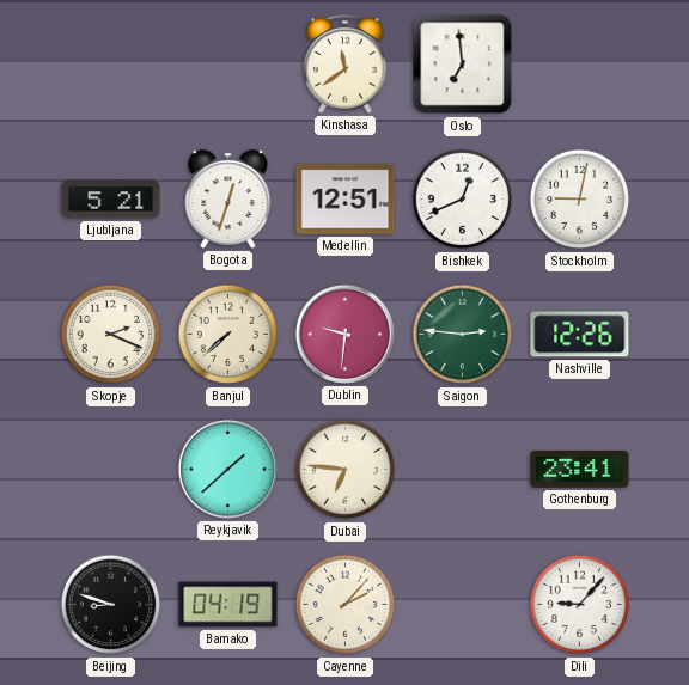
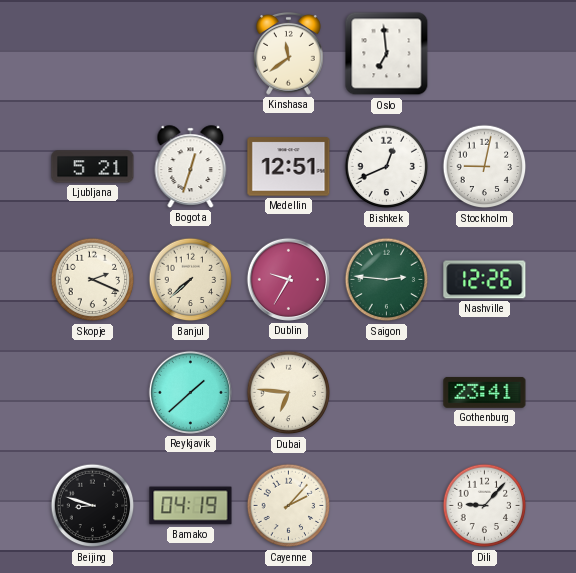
Dublin: 9:31 -> 9:35 (288, 279)
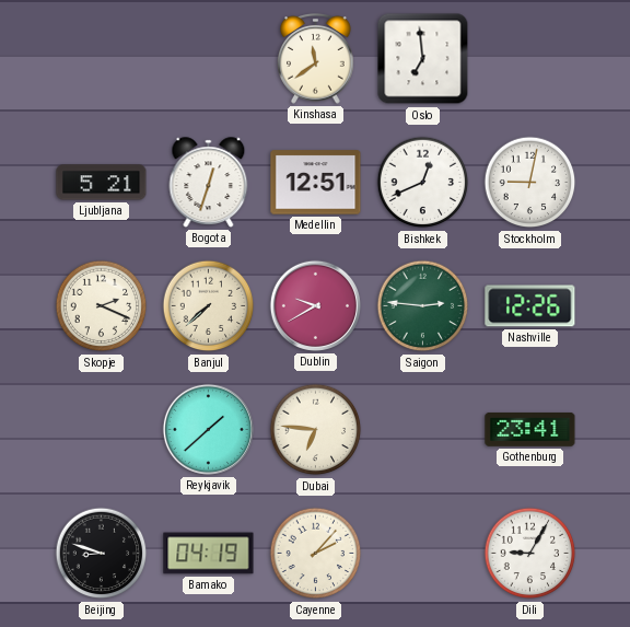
Dublin: 9:35 -> 9:40 (315, 305)
Dili: 9:07 -> 9:05 (530, 554)
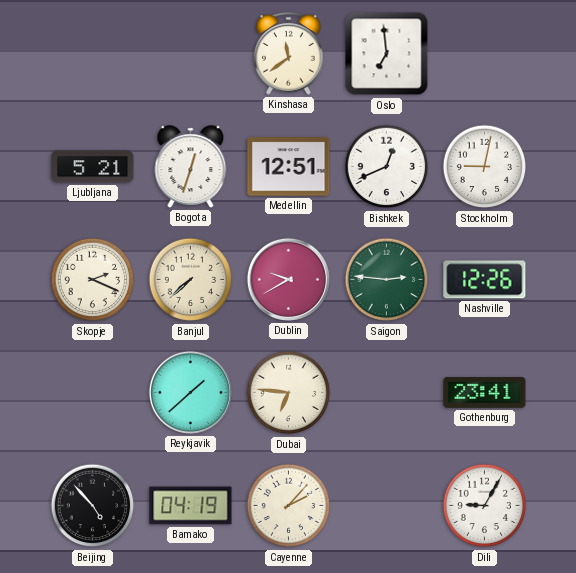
Beijing: 8:48 -> 4:53 (93, 506)
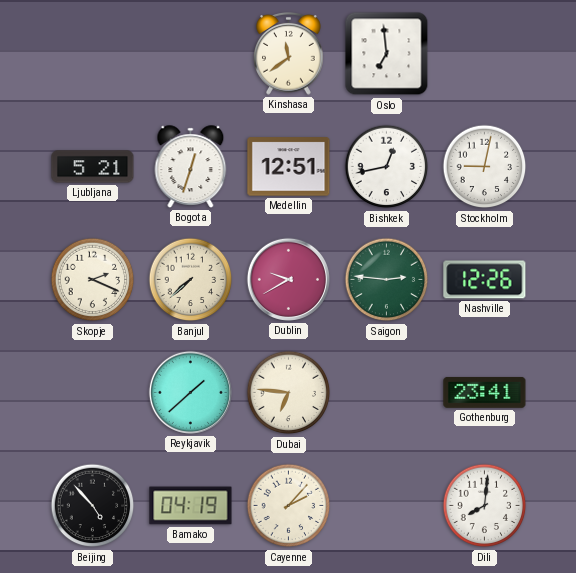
Bishkek: 12:41 -> 12:43 (387, 167)
Dili: 9:05 -> 8:01 (485, 506)
